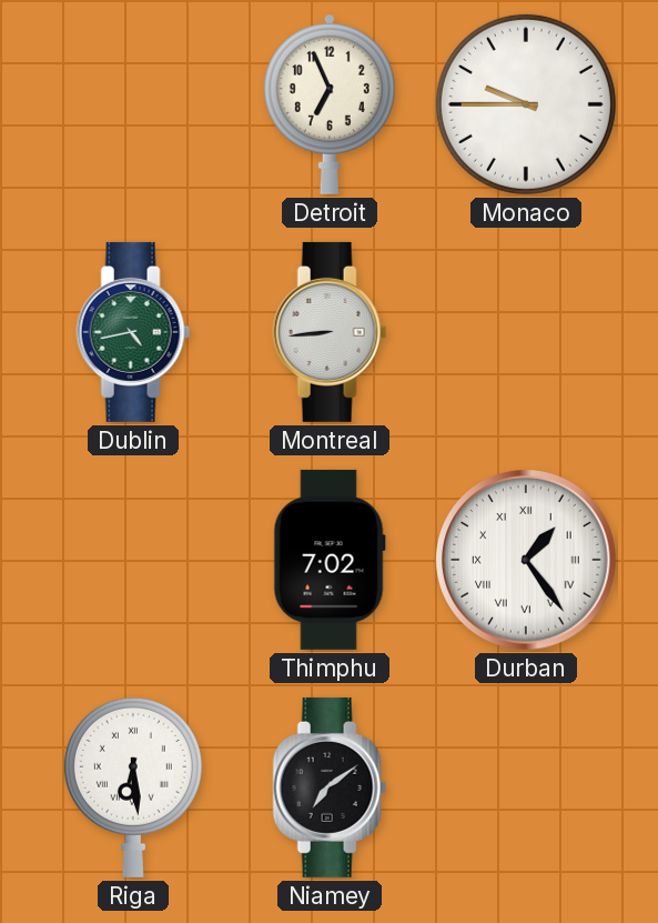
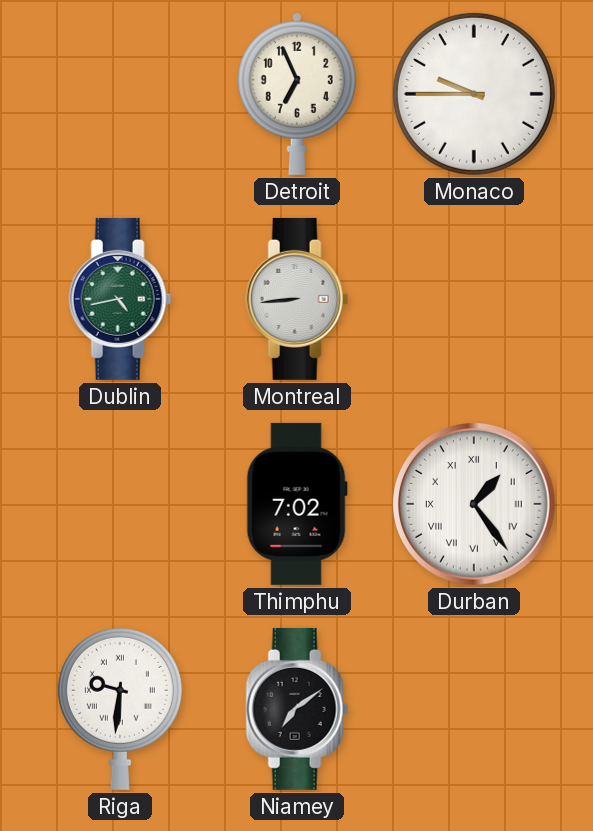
Riga: 6:29 -> 9:31 (120, 709)
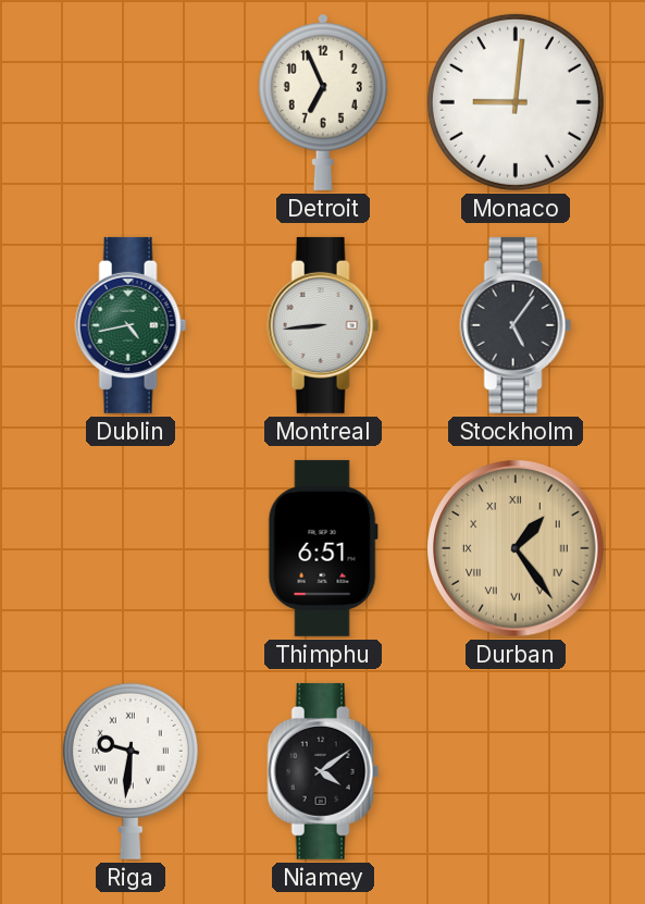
Monaco: 9:45 -> 9:01 (516, 102)
Stockholm: none -> 5:06 (516, 325)
Thimphu: 7:02 -> 6:51 (323, 548)
Durban dial: white -> champagne (516, 548)
Niamey: 7:09 -> 4:09 (323, 771)
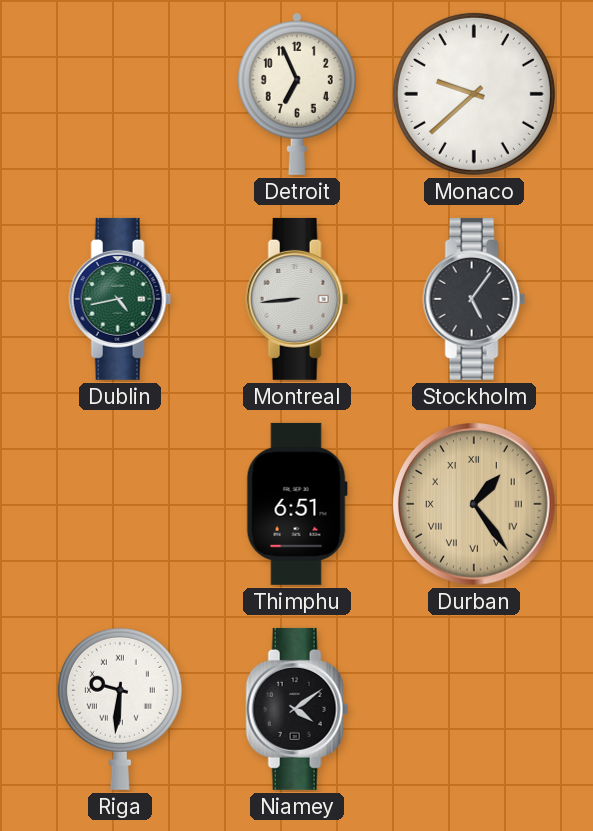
Monaco: 9:01 -> 9:38 (474, 94)
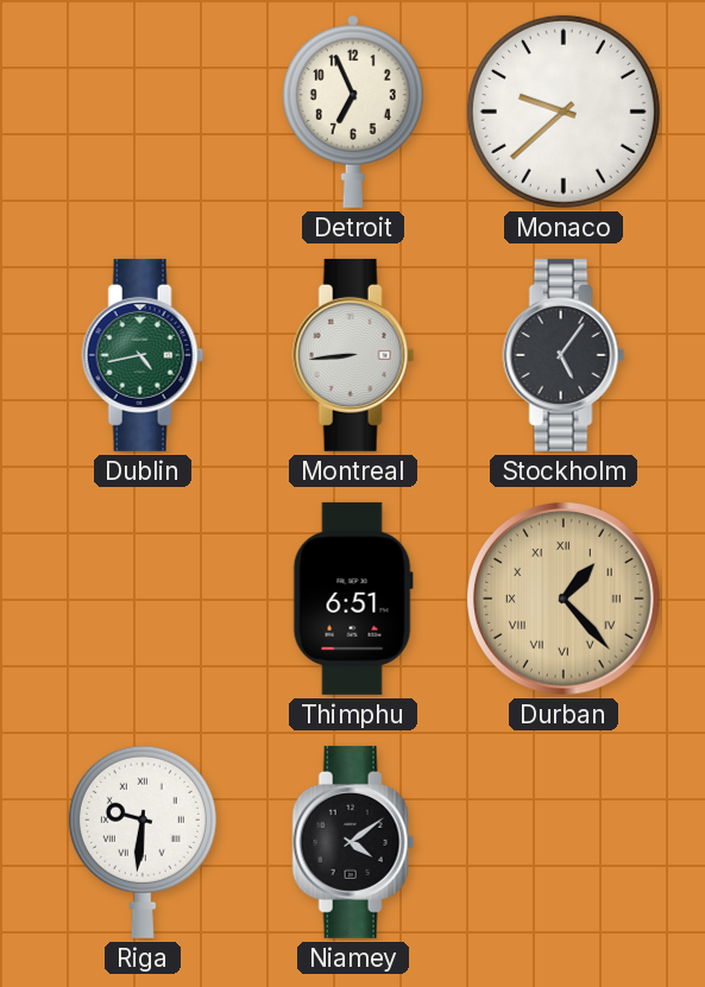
Durban: 1:24 -> 1:23 (564, 599)
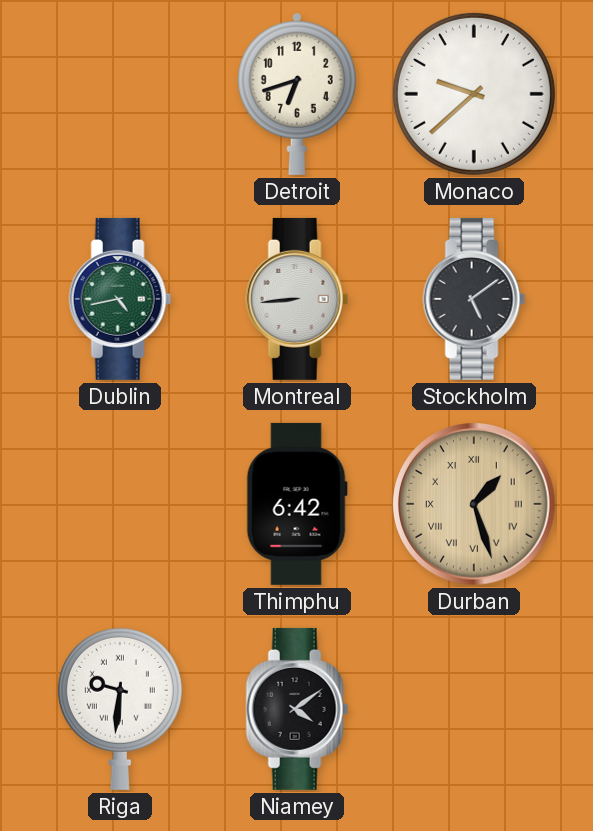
Detroit: 6:56 -> 6:42 (297, 94)
Stockholm: 5:06 -> 5:09 (474, 299)
Thimphu: 6:51 -> 6:42 (297, 504)
Durban: 1:23 -> 1:27 (474, 504)
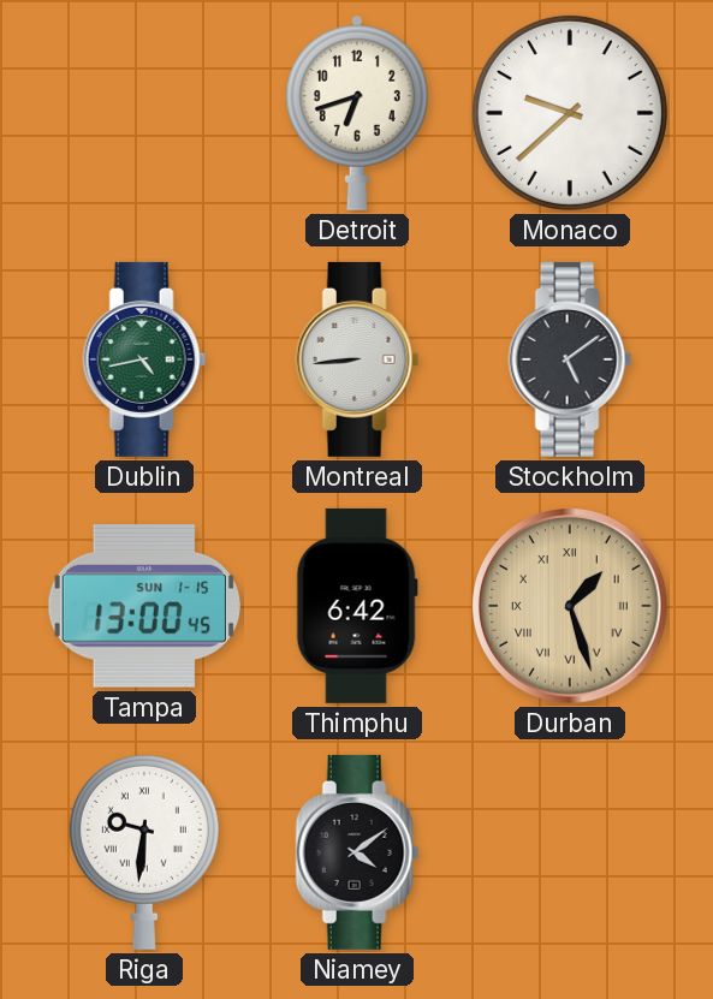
Tampa: none -> 13:00 (144, 606)
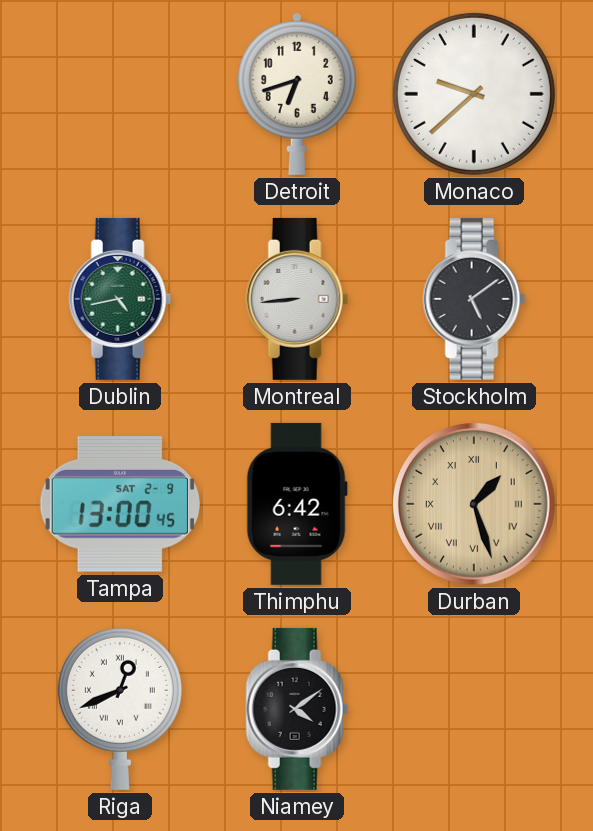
Tampa date: SUN 1-15 -> SAT 2-9 (120, 504)
Riga: 9:31 -> 12:41 (120, 709)
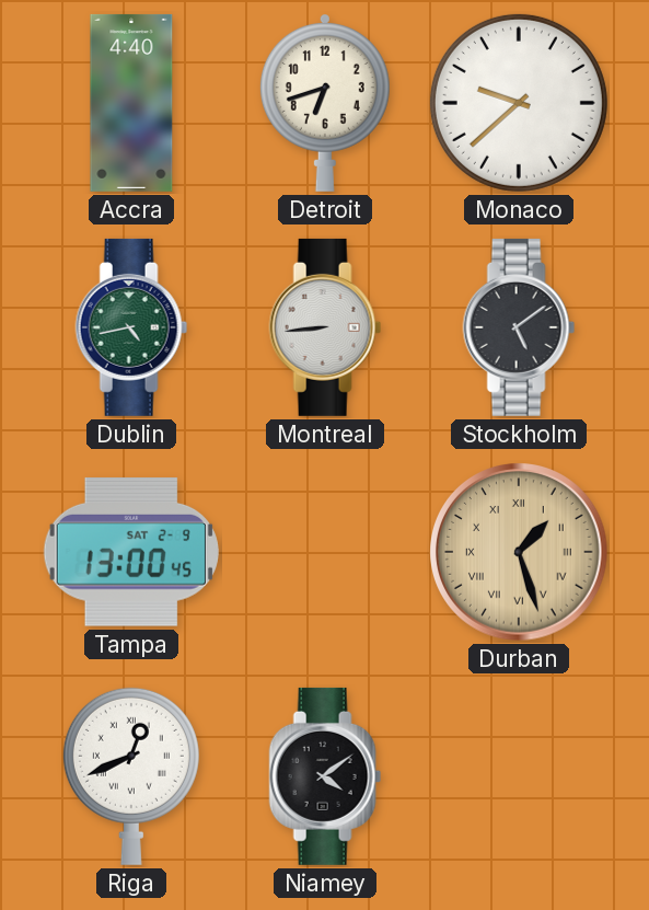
Accra: none -> 4:40 (131, 103)
Thimphu: 6:42 -> none (297, 504)
